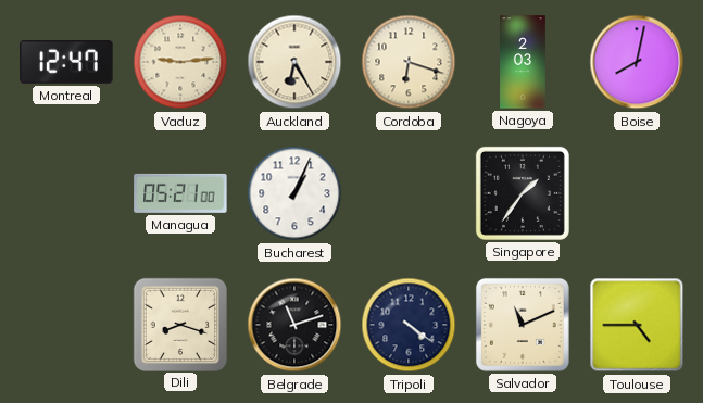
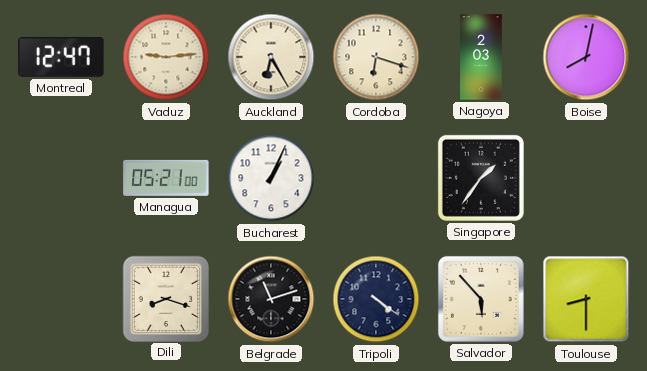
Salvador: 11:11 -> 5:53 (481, 299)
Toulouse: 4:45 -> 8:30 (586, 299)
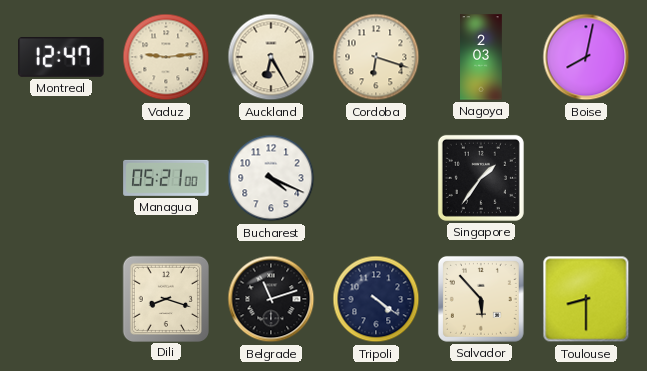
Bucharest: 1:04 -> 4:19 (271, 178)
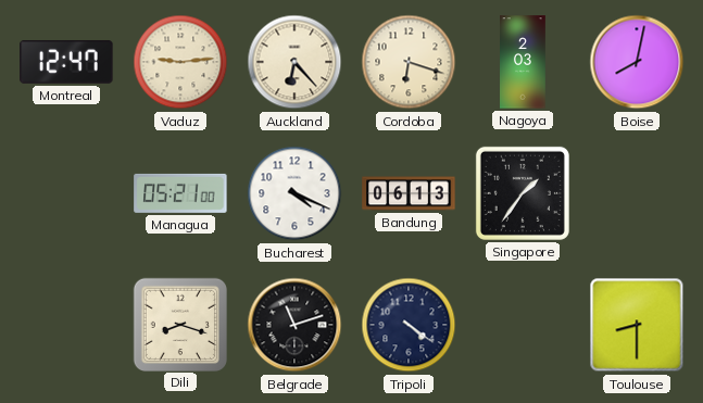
Auckland: 6:25 -> 6:23 (294, 62)
Bandung: none -> 06:13 (409, 193)
Salvador: 5:53 -> none (481, 299)
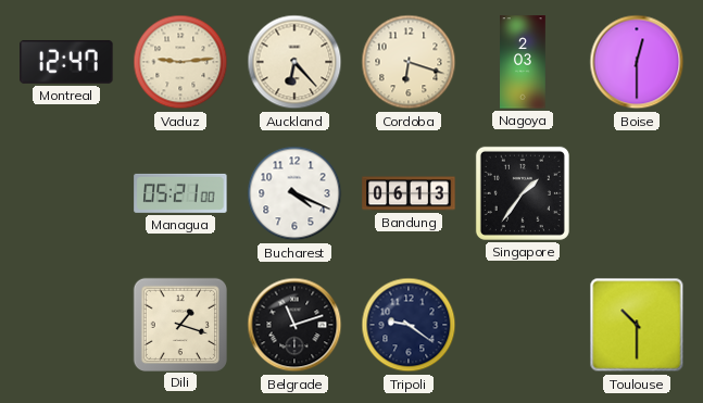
Boise: 8:02 -> 12:30 (637, 62)
Dili: 8:18 -> 1:18 (179, 324)
Tripoli: 4:21 -> 9:21 (409, 325)
Toulouse: 8:30 -> 10:30 (637, 325)
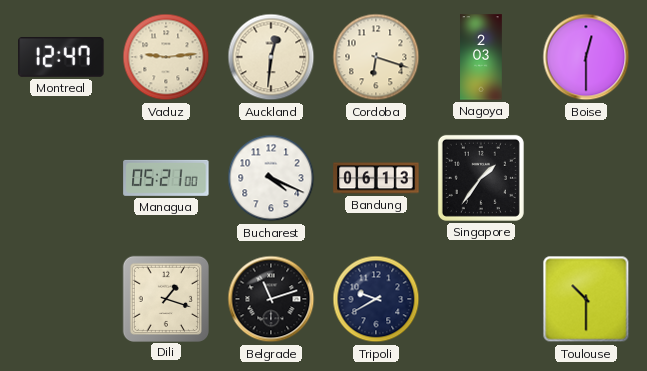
Auckland: 6:23 -> 12:31 (271, 57)
Tripoli: 9:21 -> 9:40 (376, 299)
